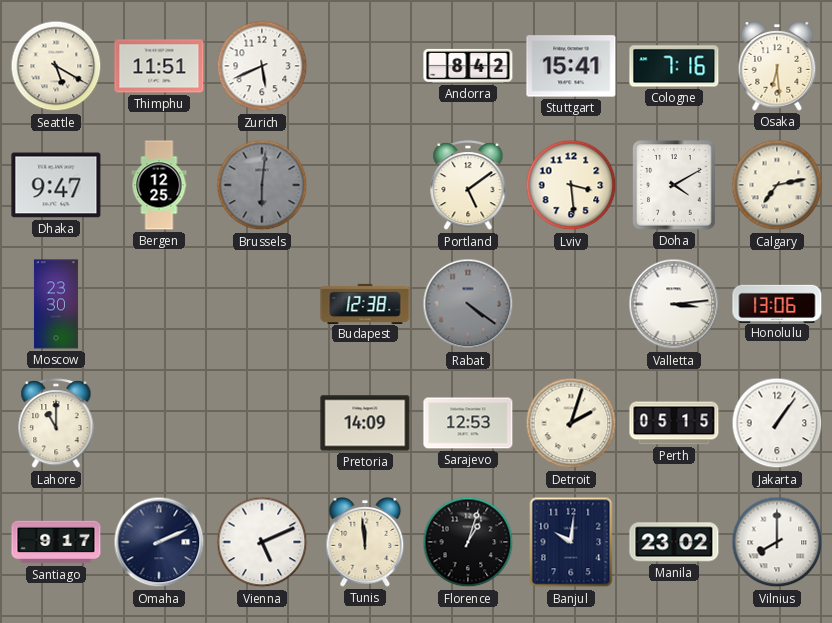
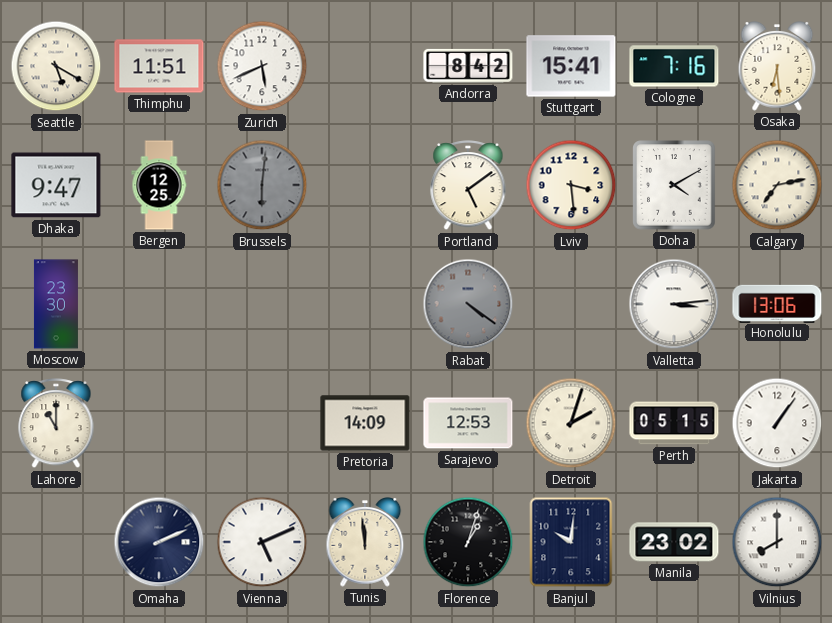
Budapest: 12:38 -> none (365, 303)
Santiago: 9:17 -> none (56, 542)
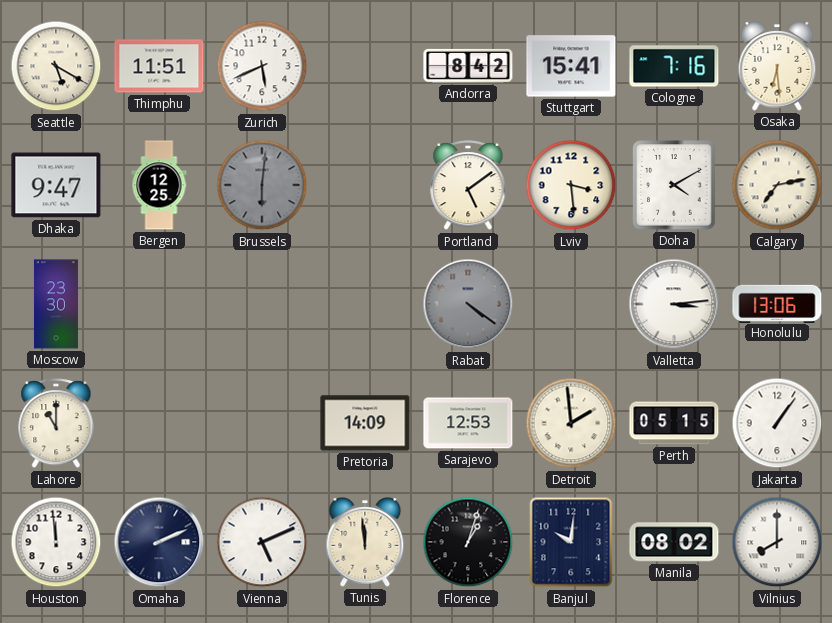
Detroit: 2:03 -> 1:59 (571, 423)
Houston: none -> 11:59 (56, 542)
Manila: 23:02 -> 08:02 (674, 542)
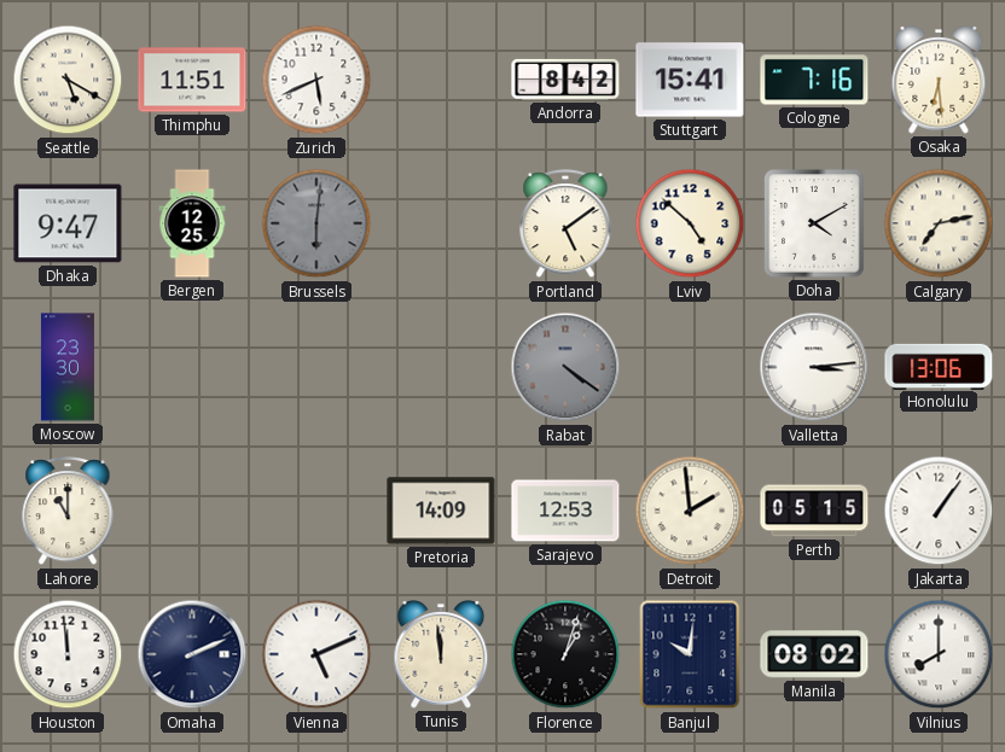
Lviv: 3:29 -> 4:52 (690, 223)
